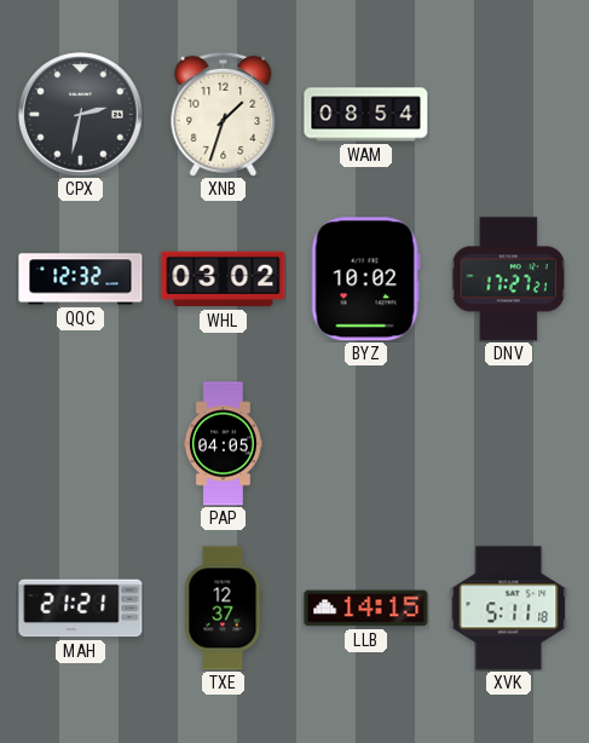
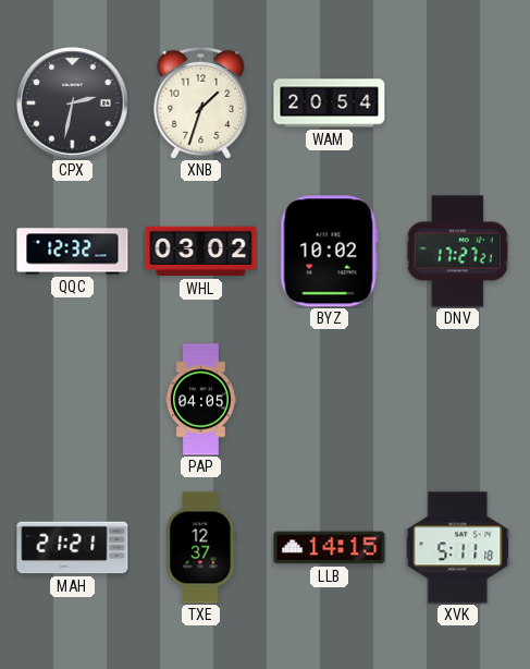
WAM: 08:54 -> 20:54 (330, 104)
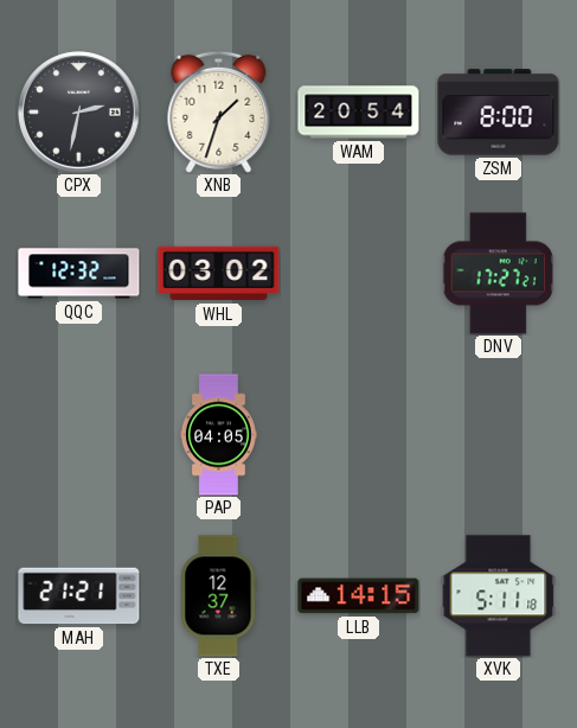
ZSM: none -> 8:00 (499, 113)
BYZ: 10:02 -> none (329, 252)
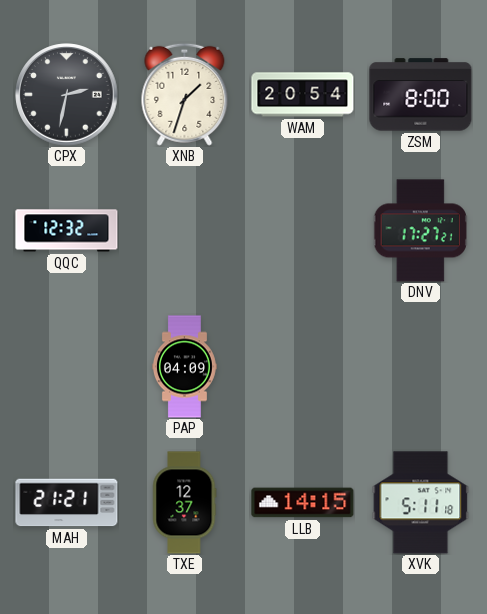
WHL: 03:02 -> none (219, 274)
PAP: 04:05 -> 04:09 (184, 367)
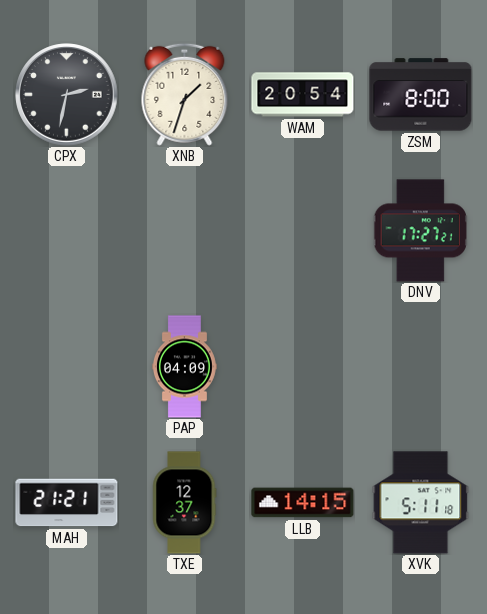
QQC: 12:32 -> none (67, 231)
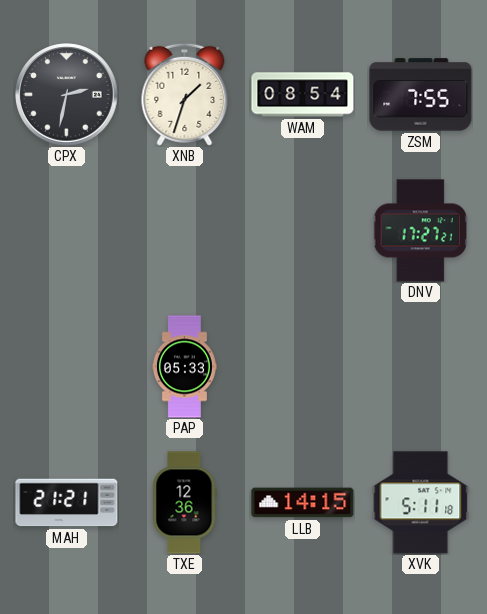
WAM: 20:54 -> 08:54 (303, 95)
ZSM: 8:00 -> 7:55 (421, 95)
PAP: 04:09 -> 05:33 (184, 367)
TXE: 12:37 -> 12:36 (185, 503)
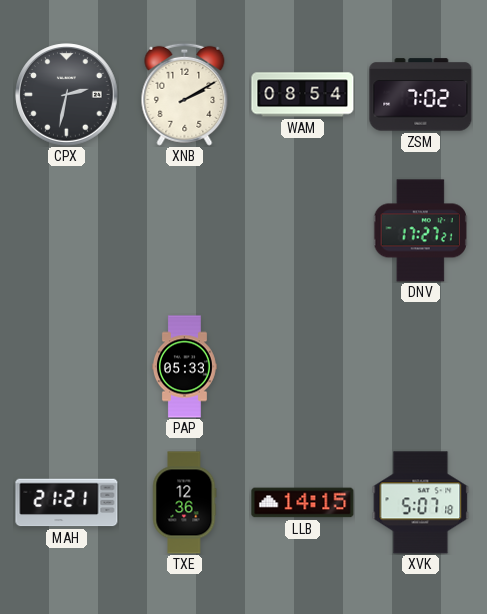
XNB: 1:33 -> 2:10 (185, 94)
ZSM: 7:55 -> 7:02 (421, 95)
XVK: 5:11 -> 5:07 (421, 503)
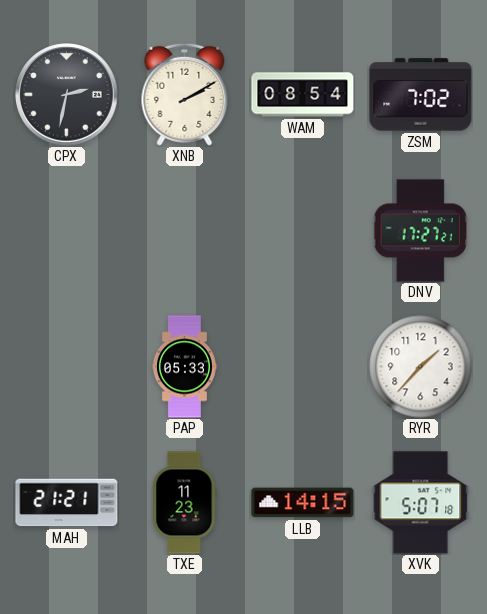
RYR: none -> 1:37 (421, 367)
TXE: 12:36 -> 11:23 (185, 503)
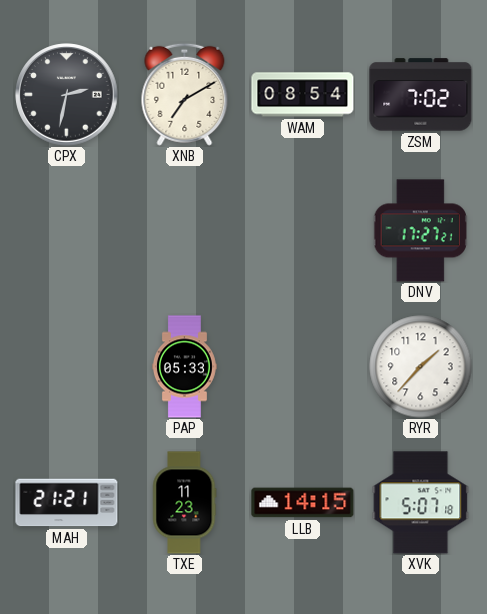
XNB: 2:10 -> 7:10 (185, 94)
